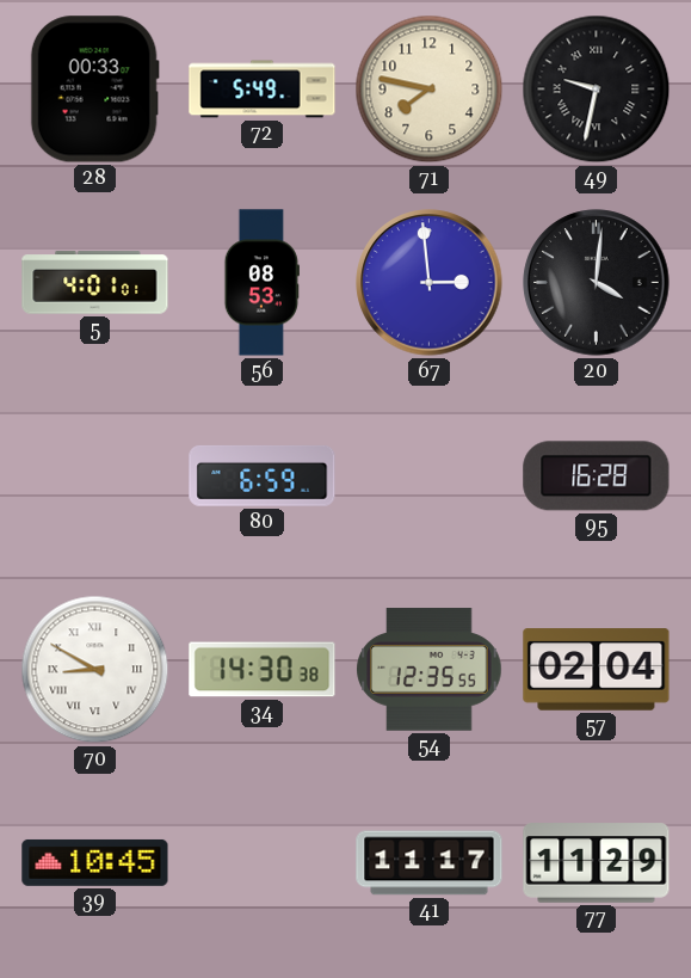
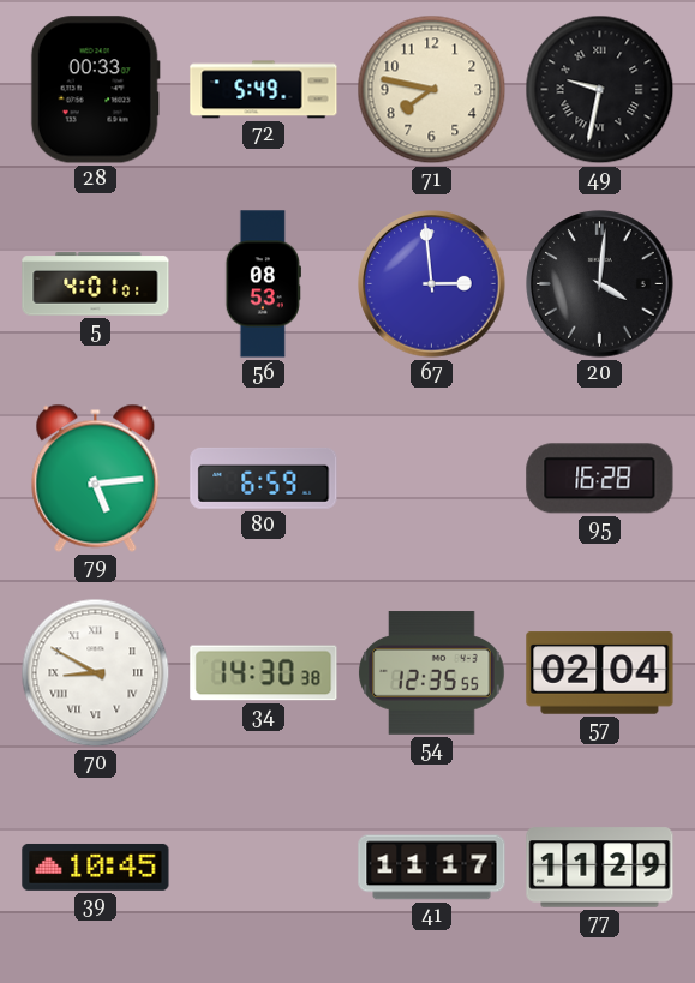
79: none -> 5:14 (96, 478)
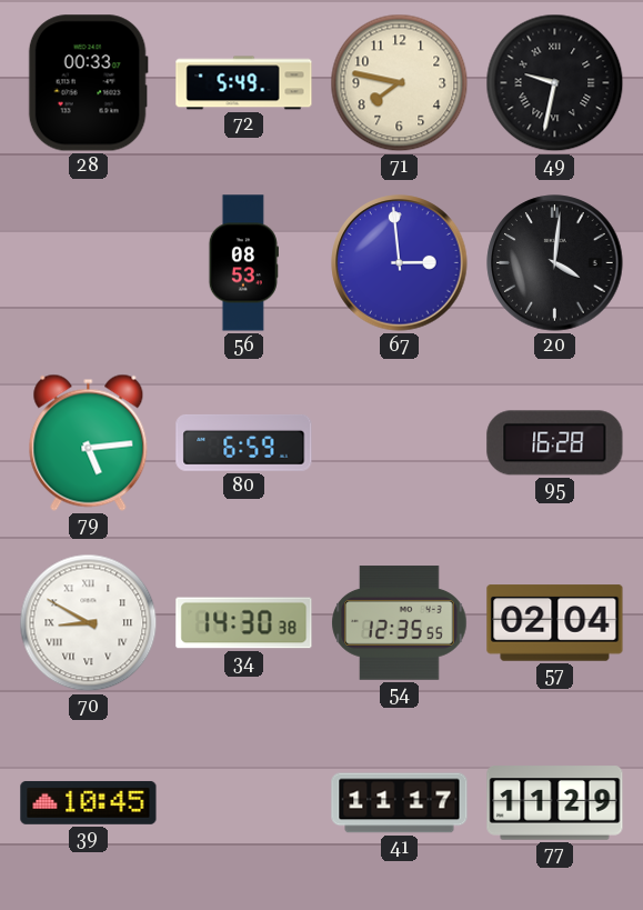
5: 4:01 -> none (96, 284)
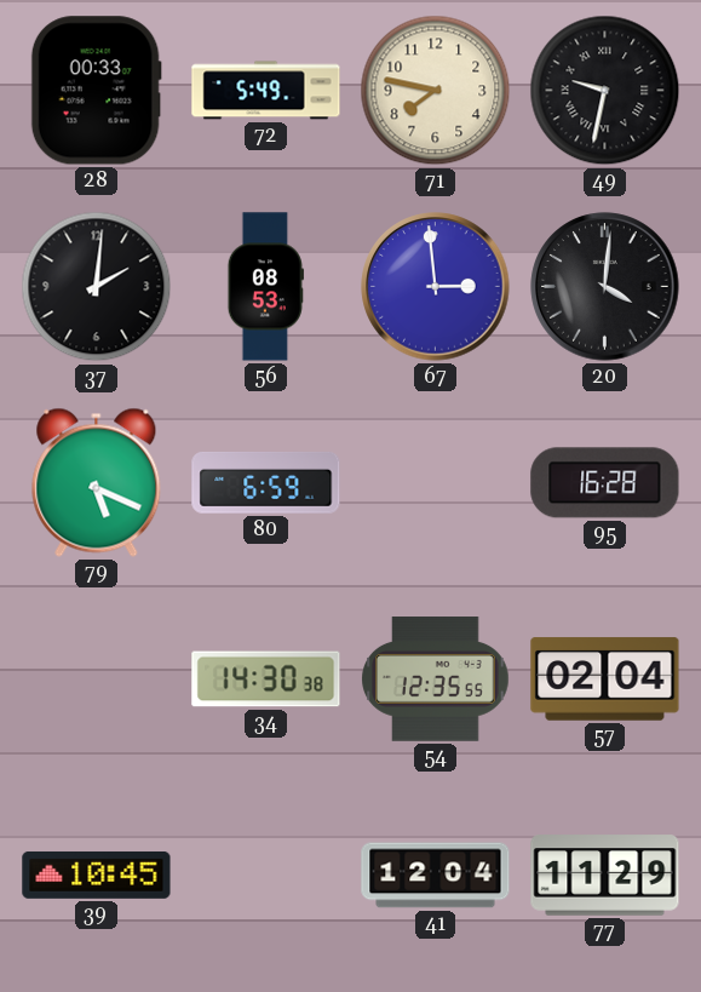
37: none -> 2:01 (97, 287)
79: 5:14 -> 5:19 (97, 482)
70: 8:50 -> none (89, 623)
41: 11:17 -> 12:04 (436, 876)
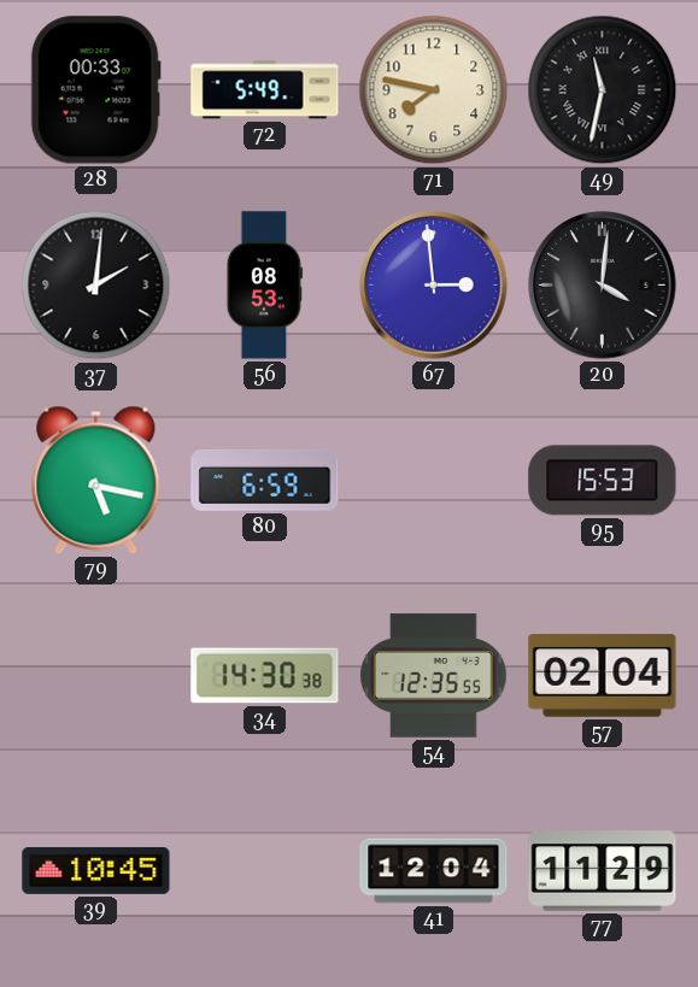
49: 9:32 -> 11:32 (603, 90)
79: 5:19 -> 5:17 (96, 480)
95: 16:28 -> 15:53 (603, 481)
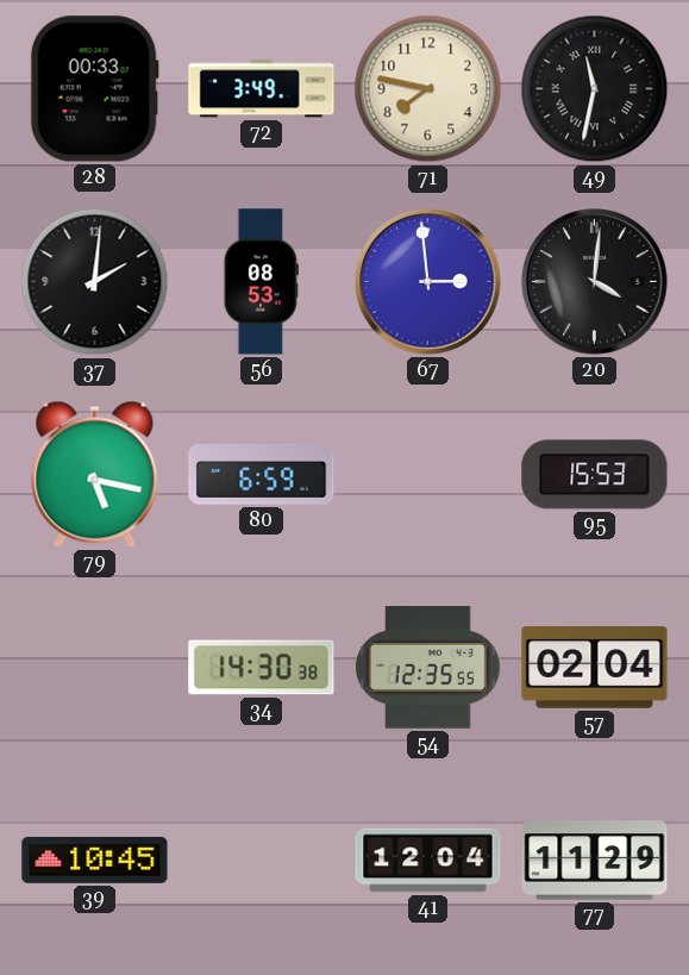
72: 5:49 -> 3:49 (262, 89)
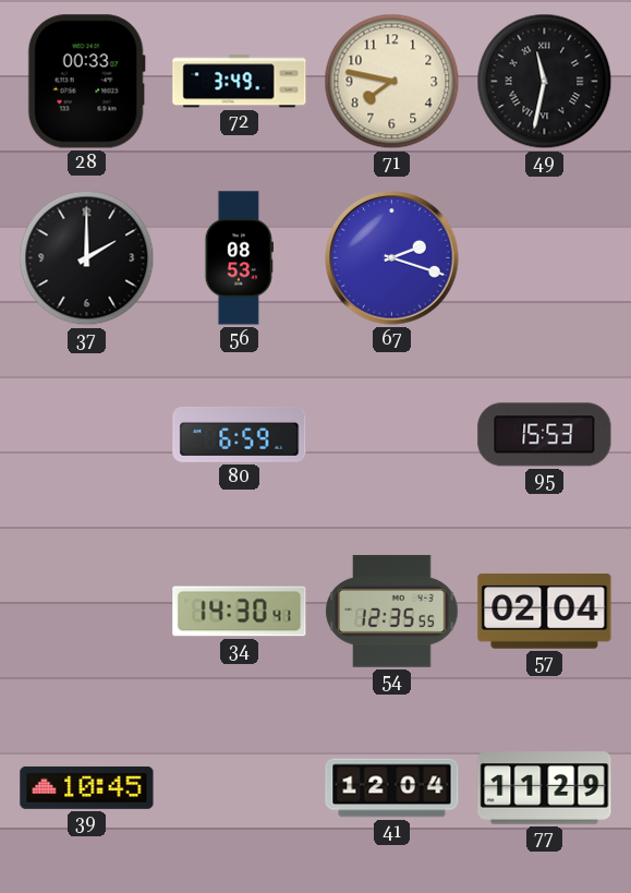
37: 2:01 -> 2:00 (87, 258)
67: 2:59 -> 2:18 (392, 258)
20: 4:01 -> none (595, 282)
79: 5:17 -> none (95, 474)
34: 14:30:38 -> 14:30:41 (240, 612)
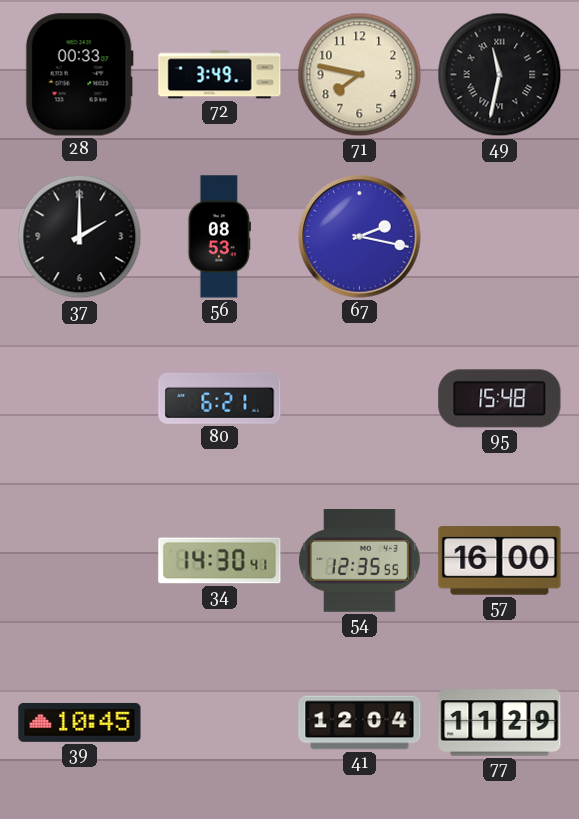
67: 2:18 -> 2:17 (360, 237)
80: 6:59 -> 6:21 (220, 399)
95: 15:53 -> 15:48 (500, 399)
57: 02:04 -> 16:00 (500, 561)
